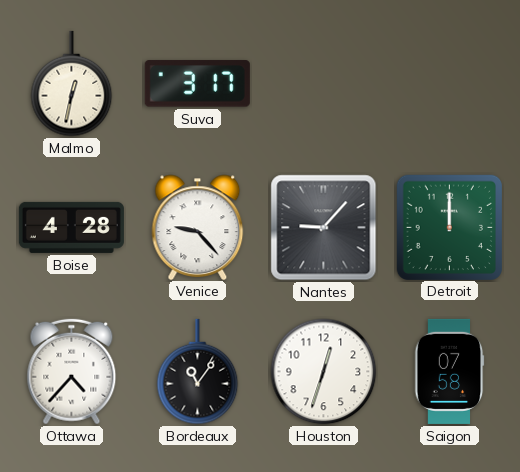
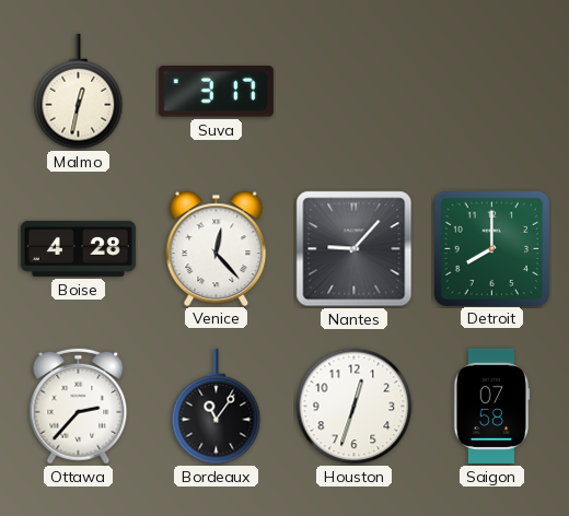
Venice: 9:23 -> 12:23 (217, 248)
Detroit: 12:00 -> 8:00 (491, 248)
Ottawa: 4:37 -> 2:37 (79, 407)
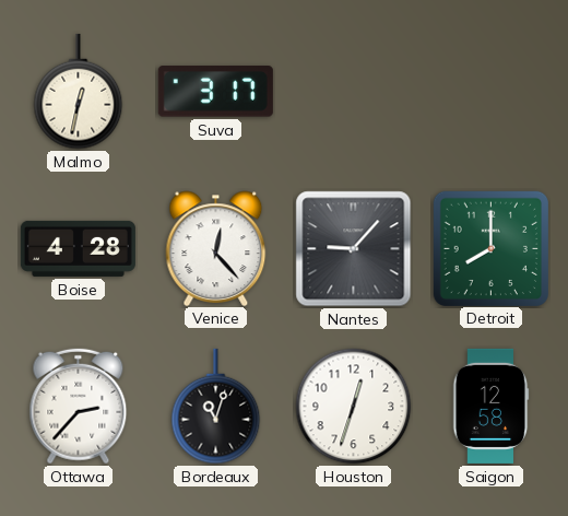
Bordeaux: 11:06 -> 11:03 (216, 407)
Saigon: 07:58 -> 12:58 (490, 406)
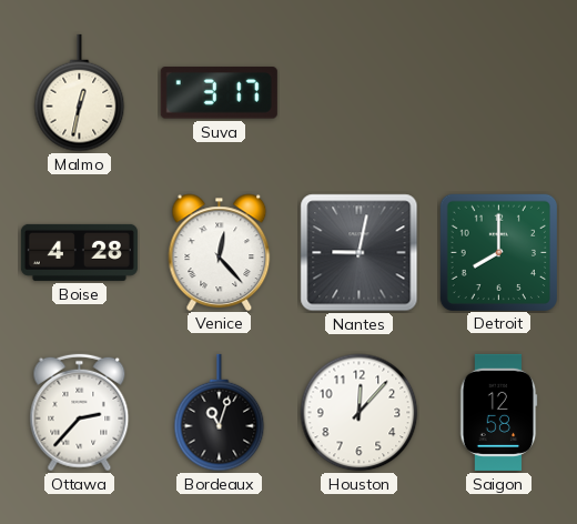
Nantes: 9:07 -> 9:02 (360, 253)
Houston: 12:33 -> 12:07 (360, 413)
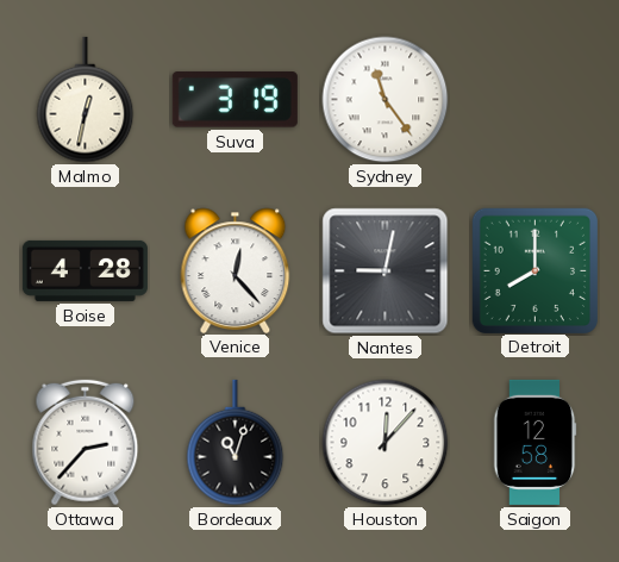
Suva: 3:17 -> 3:19 (235, 100)
Sydney: none -> 11:24 (386, 100)
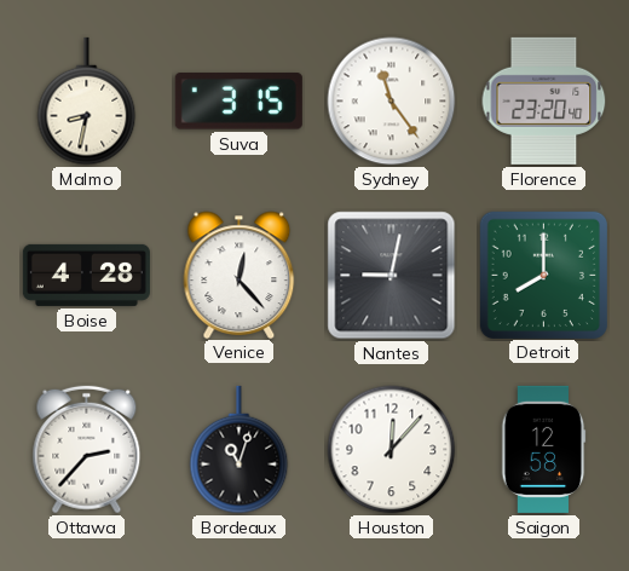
Malmo: 12:32 -> 8:32 (87, 102)
Suva: 3:19 -> 3:15 (238, 102)
Florence: none -> 23:20 (544, 100)
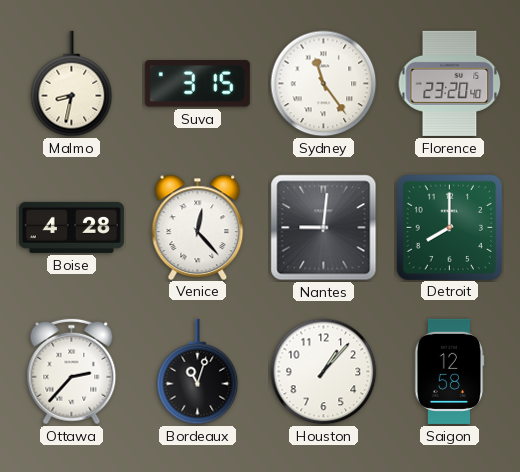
Nantes: 9:02 -> 9:01 (324, 228)
Houston: 12:07 -> 1:07 (324, 372)
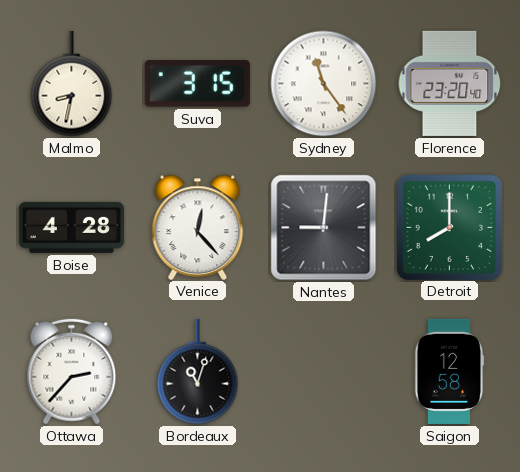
Houston: 1:07 -> none (324, 372)
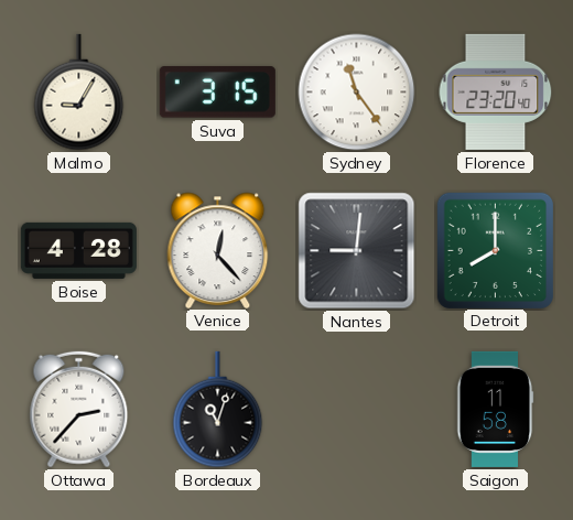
Malmo: 8:32 -> 9:05 (79, 93)
Saigon: 12:58 -> 11:58 (495, 409)
